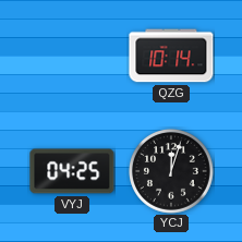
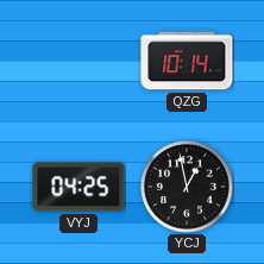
YCJ: 12:03 -> 12:58 (188, 188)
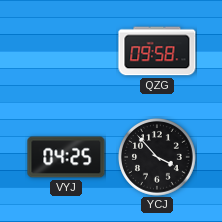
QZG: 10:14 -> 09:58 (157, 51)
YCJ: 12:58 -> 3:53 (158, 158)
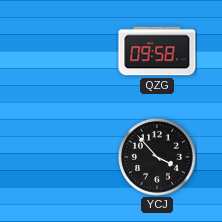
VYJ: 04:25 -> none (66, 157)
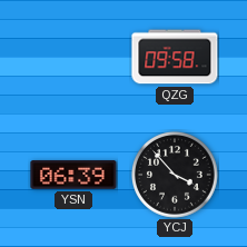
YSN: none -> 06:39 (73, 175)
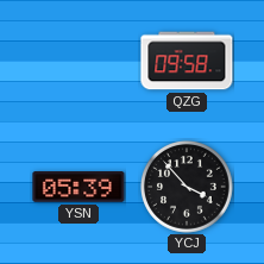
YSN: 06:39 -> 05:39 (78, 187)
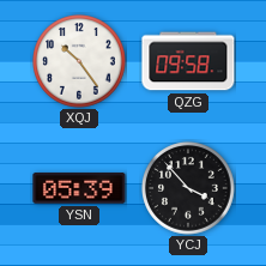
XQJ: none -> 10:24 (80, 62)
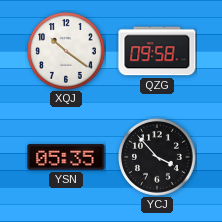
XQJ: 10:24 -> 10:21 (67, 52)
YSN: 05:39 -> 05:35 (66, 157)
